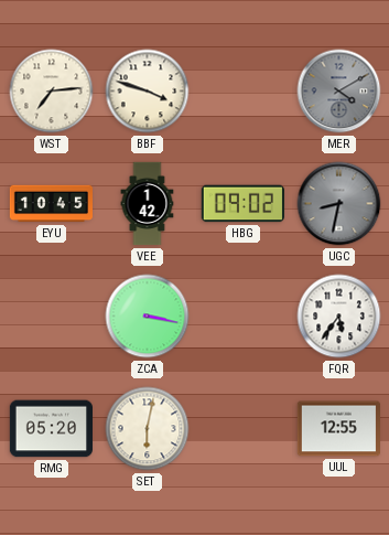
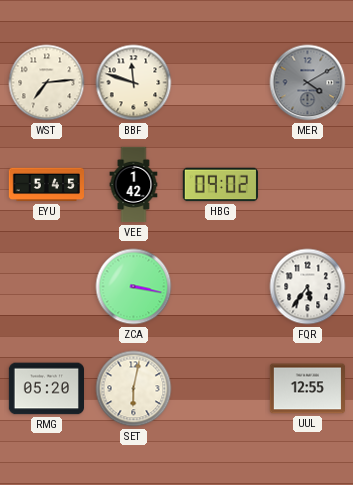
BBF: 3:48 -> 11:48 (134, 83)
EYU: 10:45 -> 5:45 (47, 185)
UGC: 8:32 -> none (339, 204)
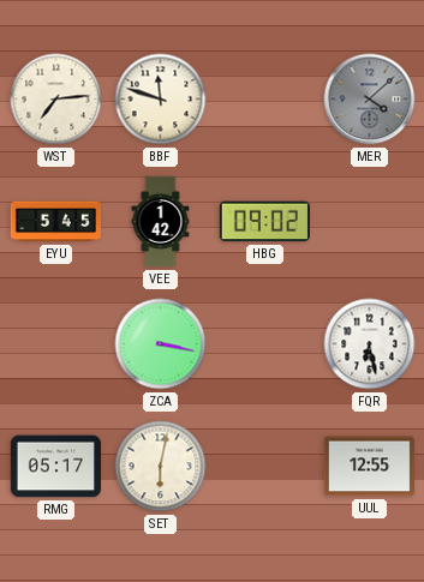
MER: 4:10 -> 4:08 (370, 100)
FQR: 5:36 -> 6:28 (370, 344)
RMG: 05:20 -> 05:17 (55, 467)
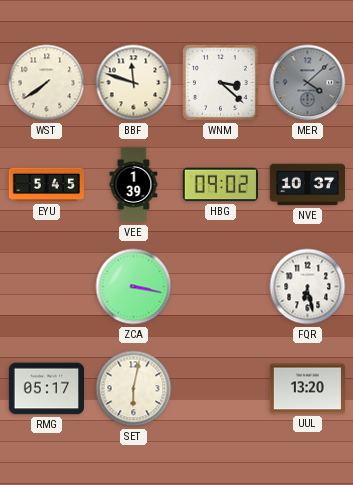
WST: 7:14 -> 7:39 (47, 83)
WNM: none -> 3:22 (221, 83)
VEE: 1:42 -> 1:39 (134, 185)
NVE: none -> 10:37 (307, 185)
UUL: 12:55 -> 13:20 (307, 389)
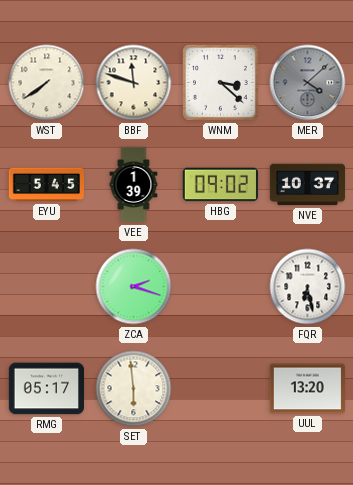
ZCA: 3:17 -> 2:18 (134, 287)
SET: 6:02 -> 5:59 (134, 389)
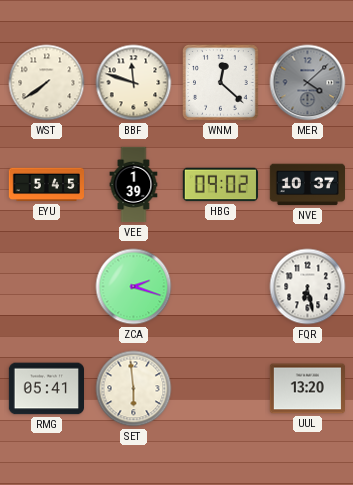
WNM: 3:22 -> 12:22 (221, 83)
RMG: 05:17 -> 05:41 (46, 389)
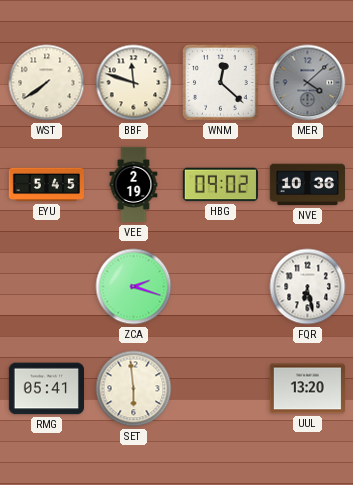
VEE: 1:39 -> 2:19 (134, 185)
NVE: 10:37 -> 10:36 (307, 185)
